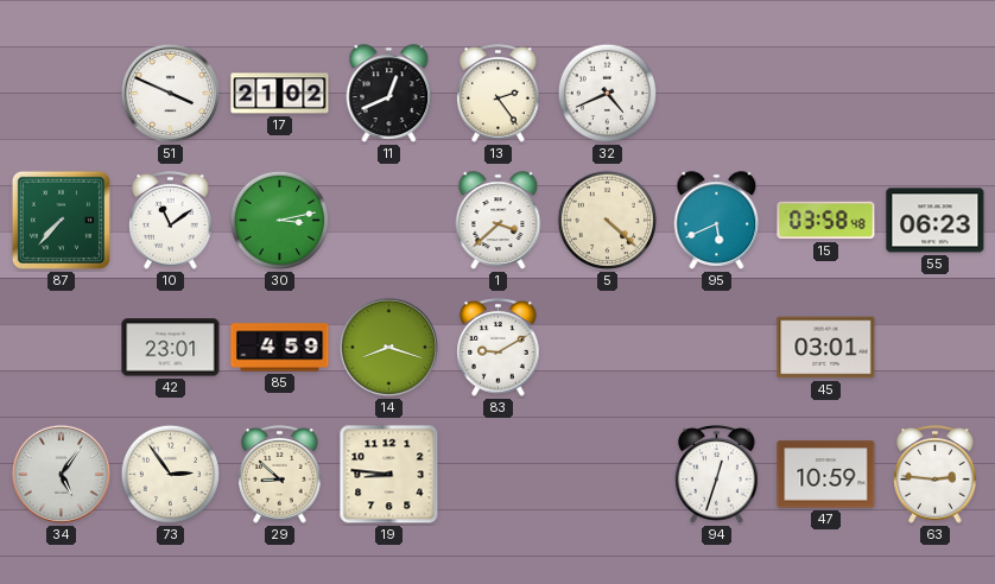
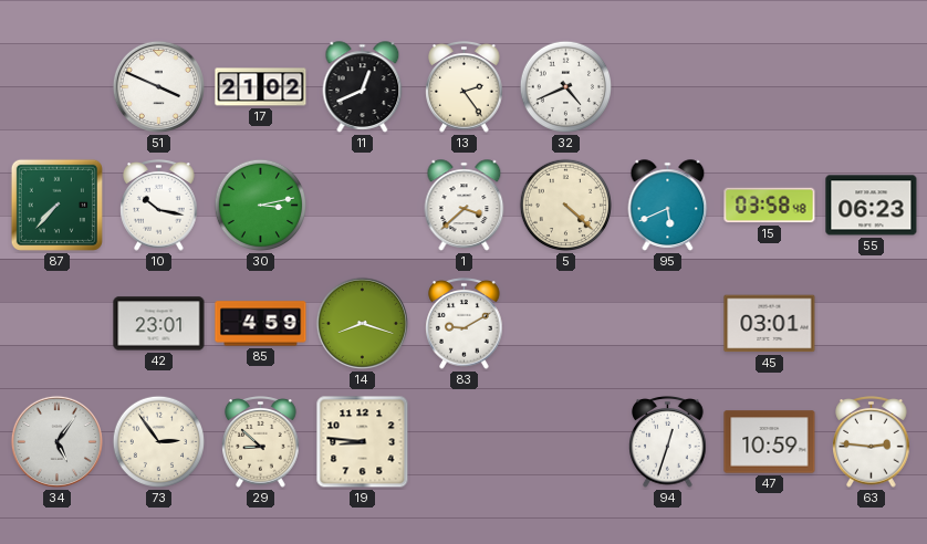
10: 11:09 -> 10:17 (159, 206)
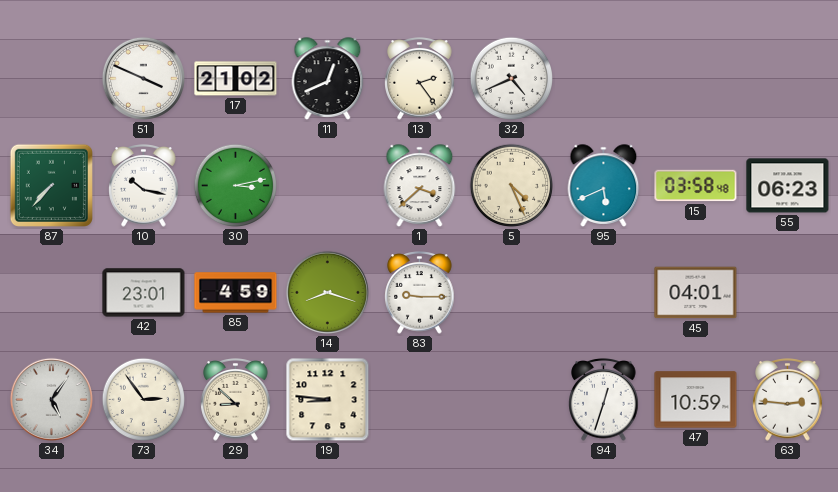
5: 4:22 -> 4:26 (512, 186)
83: 9:10 -> 9:15 (420, 293)
45: 03:01 -> 04:01 (696, 293)
